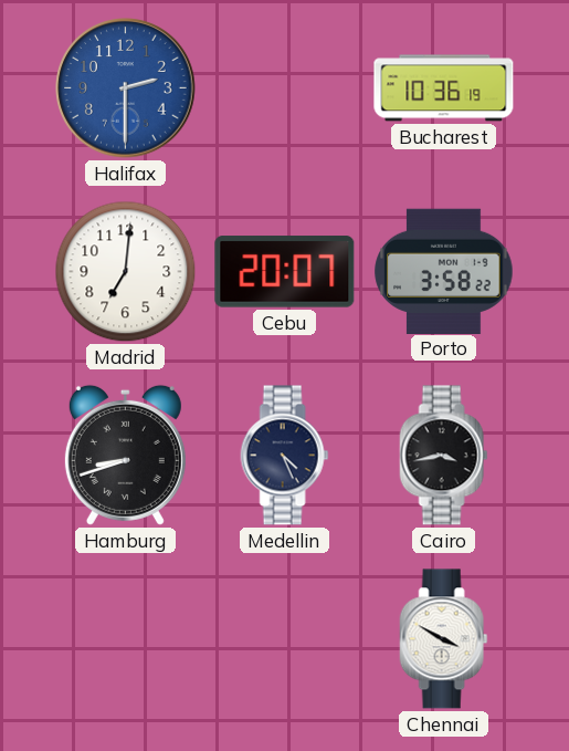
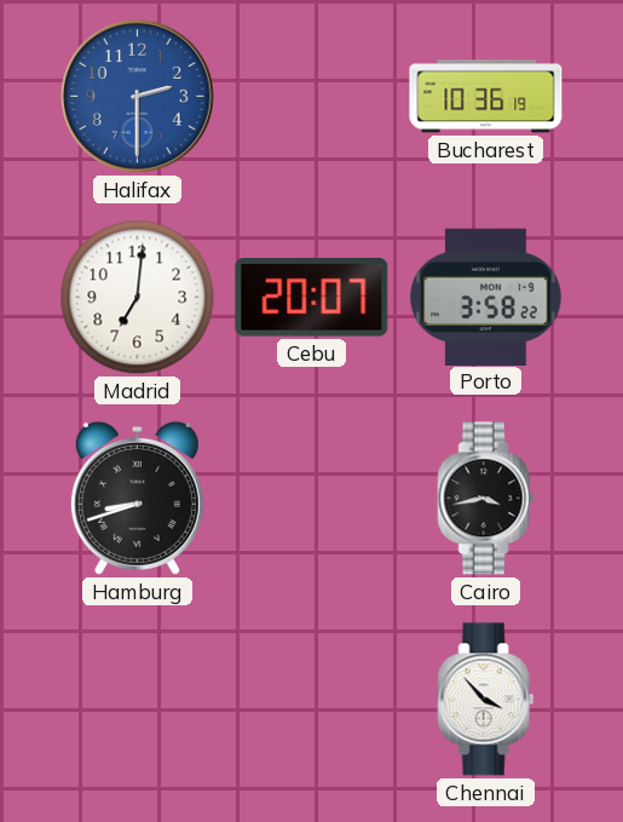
Medellin: 4:26 -> none (285, 456)
Chennai: 3:50 -> 3:53 (486, 700)
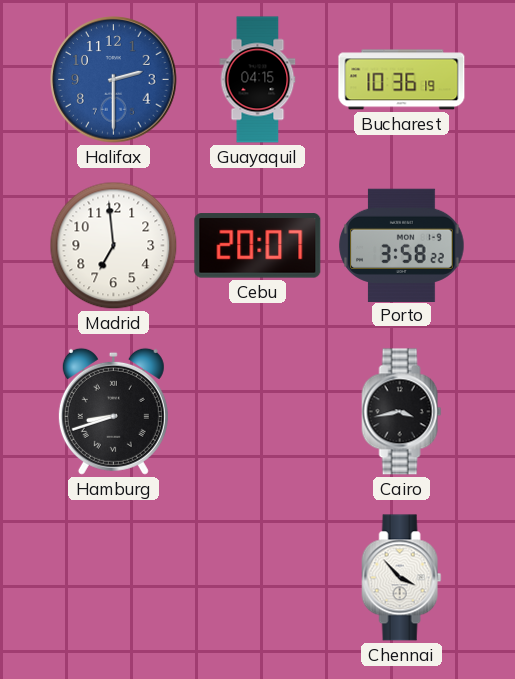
Guayaquil: none -> 04:15 (258, 80)
Madrid: 7:01 -> 6:59 (114, 246)
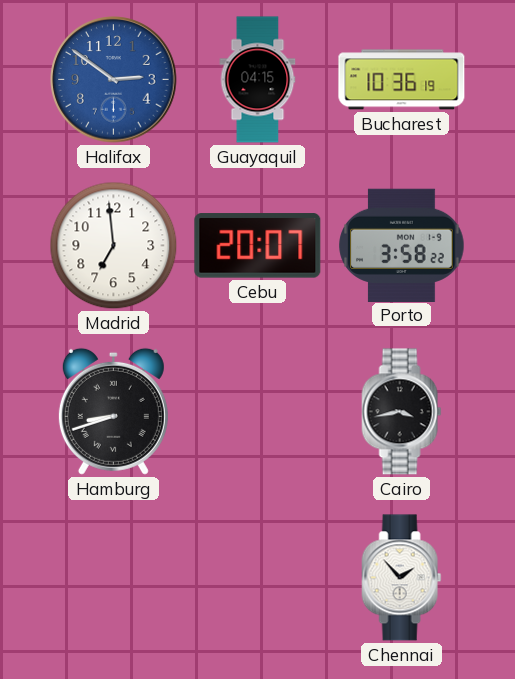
Halifax: 2:30 -> 2:51 (114, 80)
Chennai: 3:53 -> 1:53 (402, 578)
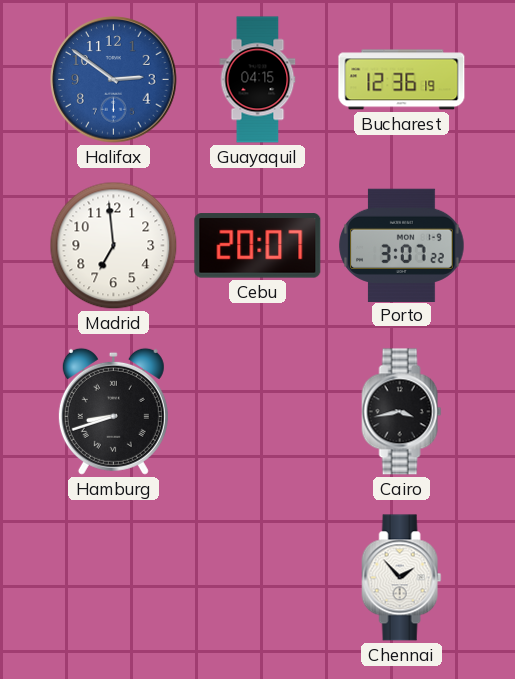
Bucharest: 10:36 -> 12:36 (402, 80)
Porto: 3:58 -> 3:07 (402, 245)
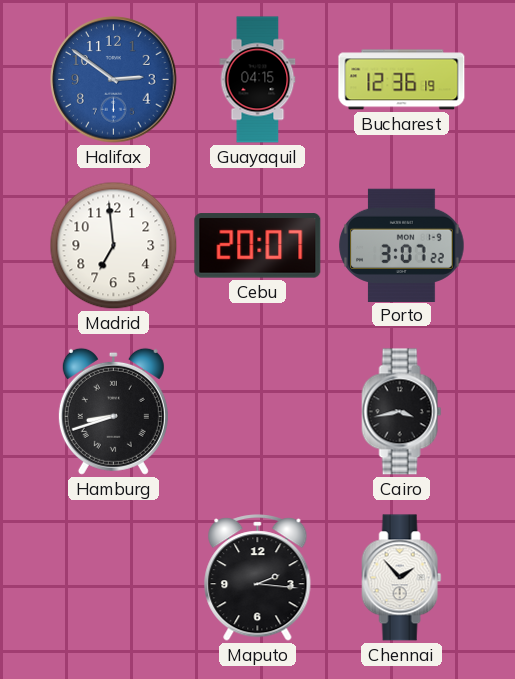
Maputo: none -> 2:16 (258, 578)
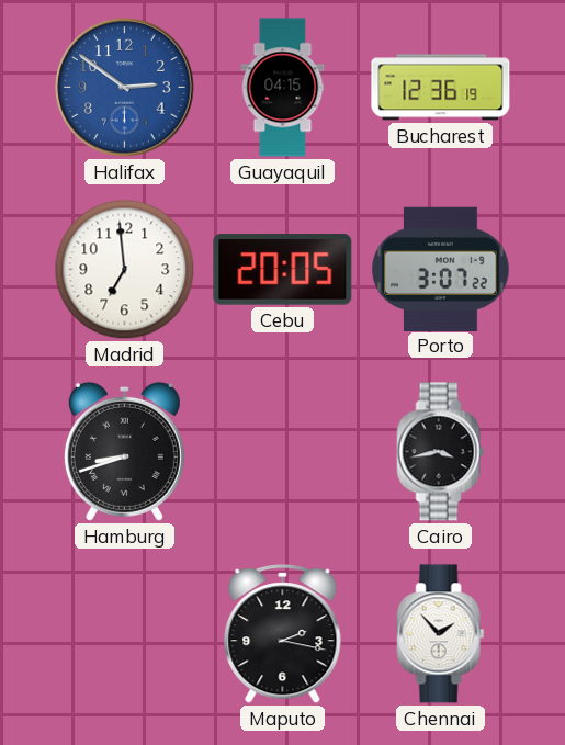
Cebu: 20:07 -> 20:05 (283, 270)
Maputo: 2:16 -> 2:17 (283, 634)
